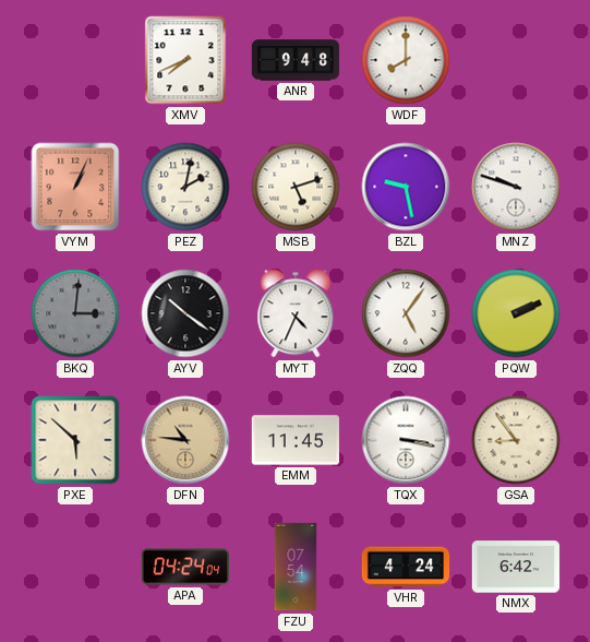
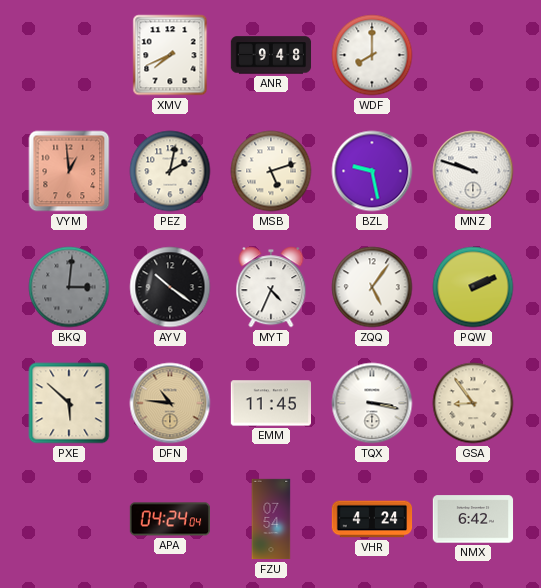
VYM: 1:04 -> 12:59 (69, 171)
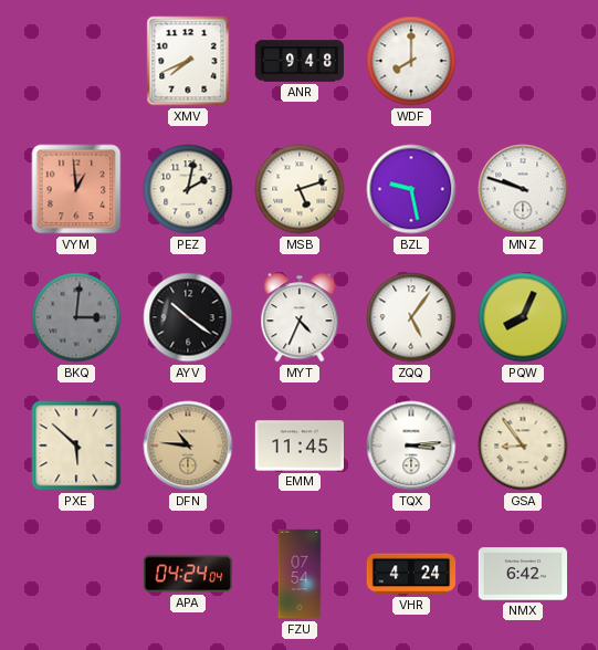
PQW: 2:11 -> 8:04 (523, 317)
TQX: 3:17 -> 3:14 (411, 445)
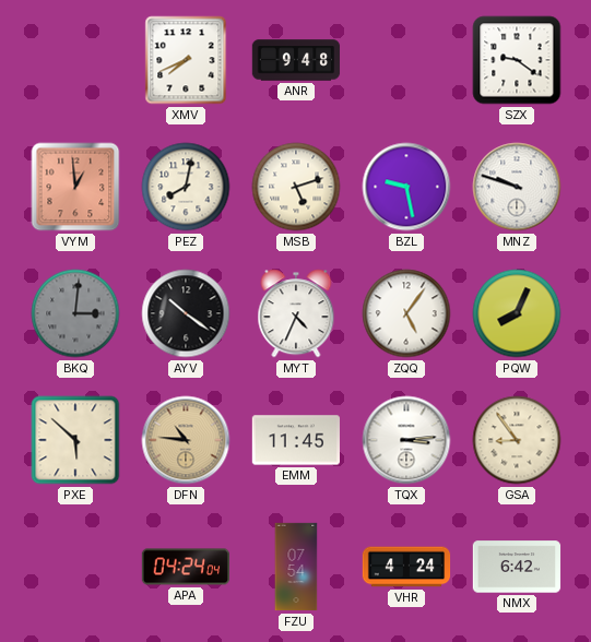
WDF: 8:00 -> none (411, 61)
SZX: none -> 9:21 (517, 60)
PEZ: 2:02 -> 8:02 (186, 187)
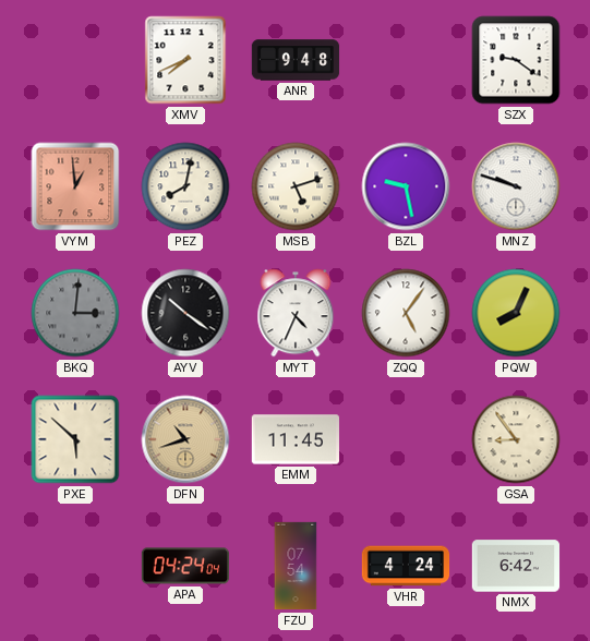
DFN: 10:46 -> 10:42 (185, 439)
TQX: 3:14 -> none (406, 440)
